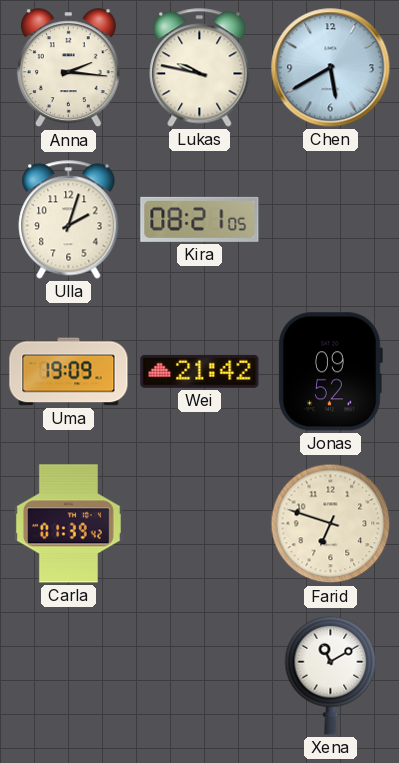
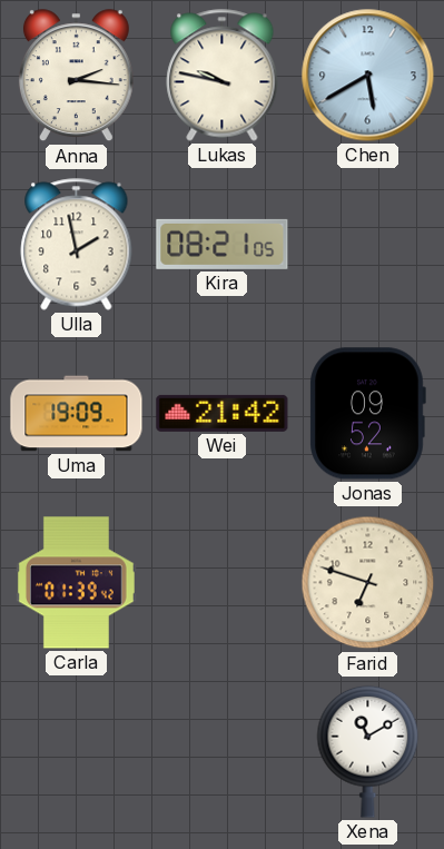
Ulla: 2:03 -> 1:58 (77, 245)
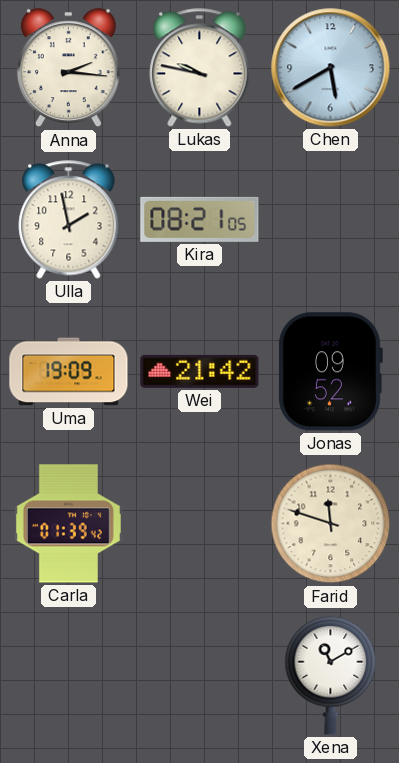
Farid: 6:48 -> 11:48 (331, 524)
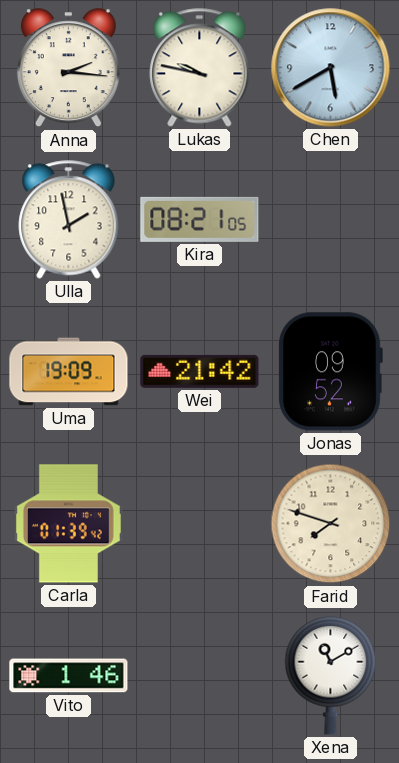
Farid: 11:48 -> 7:48 (331, 524)
Vito: none -> 1:46 (69, 676)
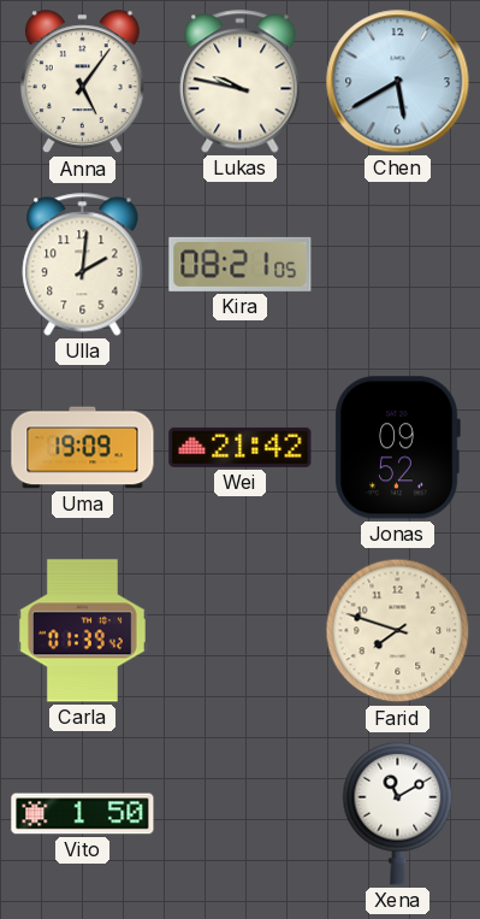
Anna: 2:16 -> 5:06 (82, 82)
Ulla: 1:58 -> 2:01 (83, 265)
Vito: 1:46 -> 1:50 (83, 814)
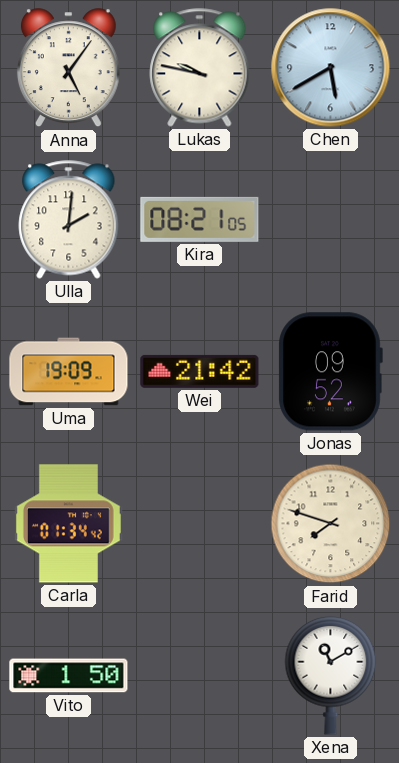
Carla: 01:39 -> 01:34 (68, 524)
